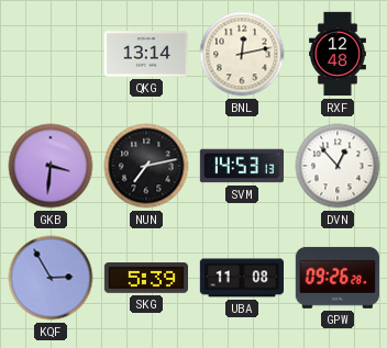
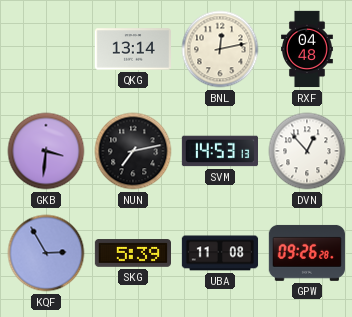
RXF: 12:48 -> 04:48 (308, 49)
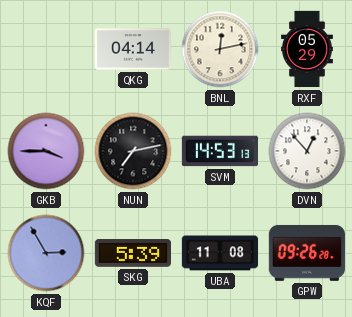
QKG: 13:14 -> 04:14 (132, 49)
RXF: 04:48 -> 05:29 (308, 49)
GKB: 3:31 -> 3:45 (46, 151)
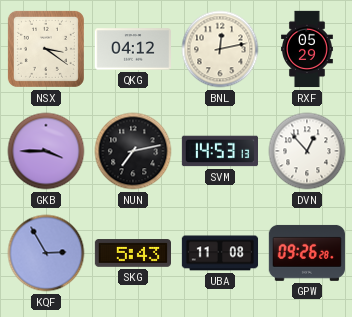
NSX: none -> 3:21 (46, 49)
QKG: 04:14 -> 04:12 (132, 49)
SKG: 5:39 -> 5:43 (132, 253)
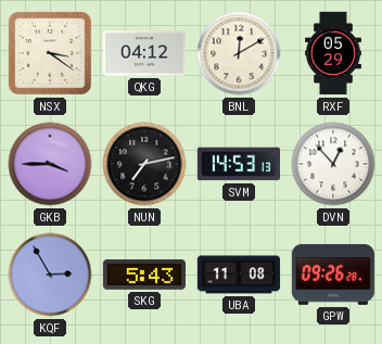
BNL: 12:13 -> 12:10 (239, 53)
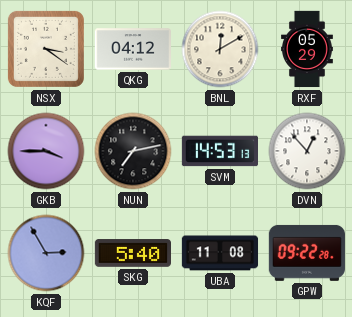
SKG: 5:43 -> 5:40 (132, 253)
GPW: 09:26 -> 09:22 (307, 253)
